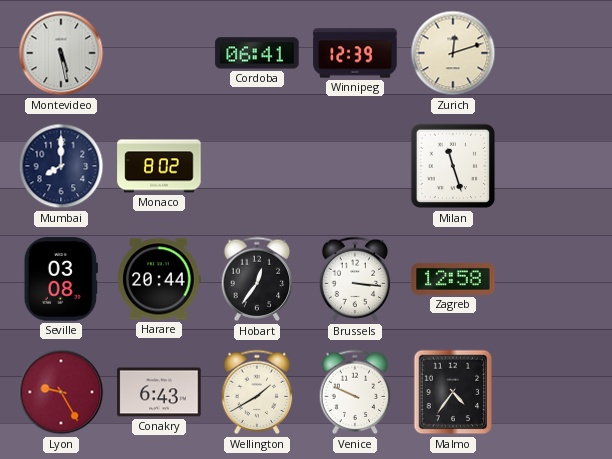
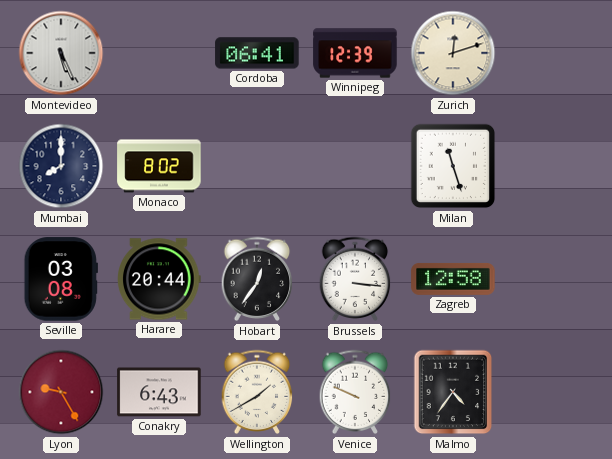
Montevideo: 5:28 -> 5:26 (61, 53)
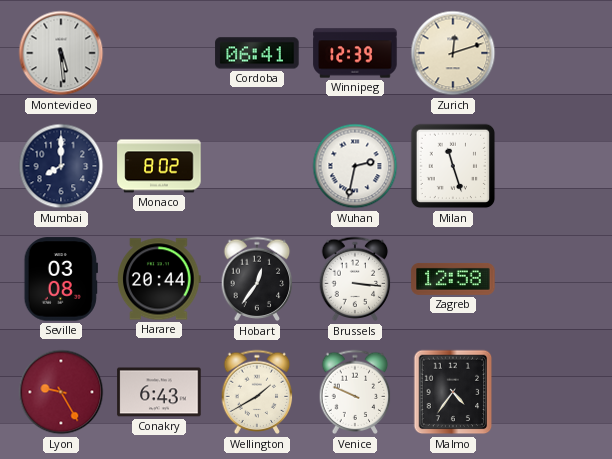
Montevideo: 5:26 -> 5:29 (61, 53)
Wuhan: none -> 2:32 (355, 166)
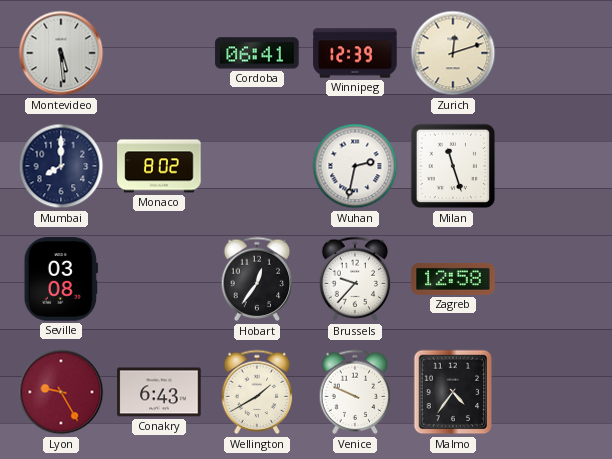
Harare: 20:44 -> none (160, 279)
Brussels: 3:16 -> 9:37 (355, 279)
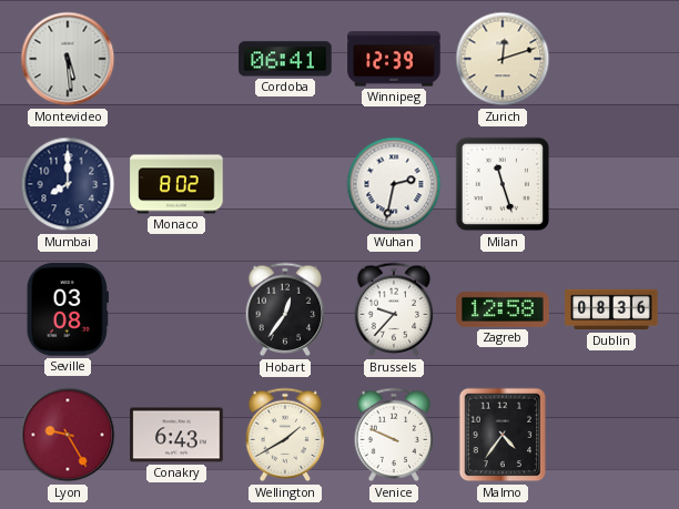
Dublin: none -> 08:36 (611, 309)
